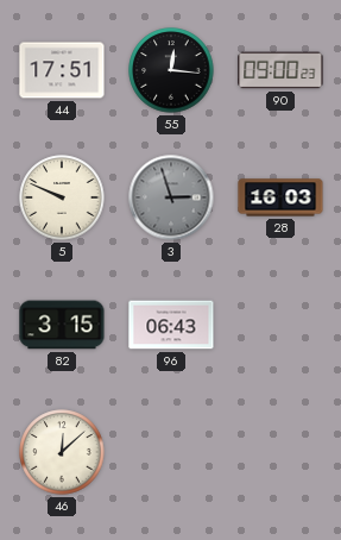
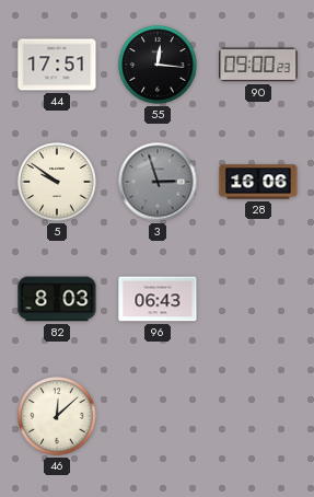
5: 9:49 -> 9:51 (57, 182)
28: 16:03 -> 16:06 (258, 182)
82: 3:15 -> 8:03 (57, 299)
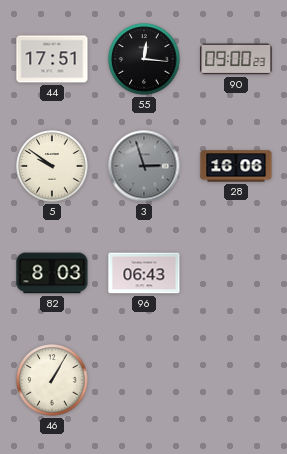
46: 12:08 -> 1:05 (52, 380)
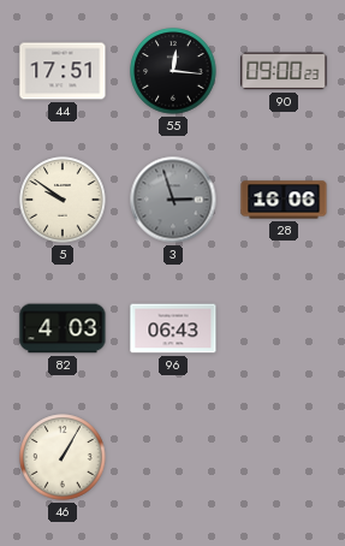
82: 8:03 -> 4:03 (63, 328)
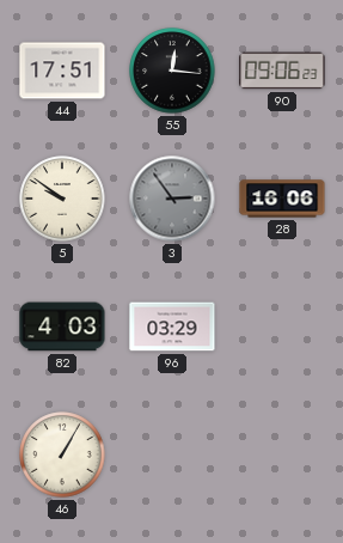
90: 09:00 -> 09:06 (282, 71)
3: 2:57 -> 2:54 (172, 199)
96: 06:43 -> 03:29 (172, 327)
